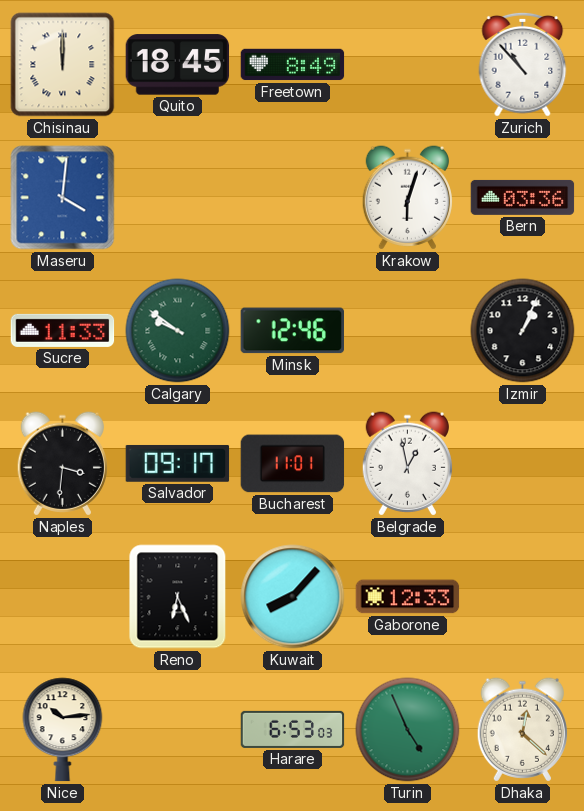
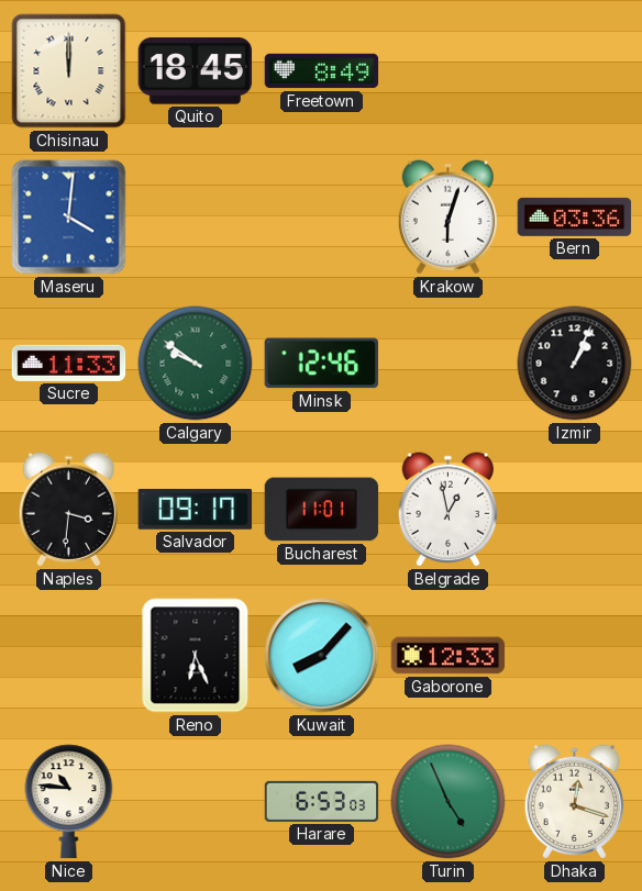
Zurich: 10:53 -> none (523, 64)
Nice: 10:14 -> 10:46 (69, 802)
Dhaka: 12:22 -> 12:18 (574, 802)
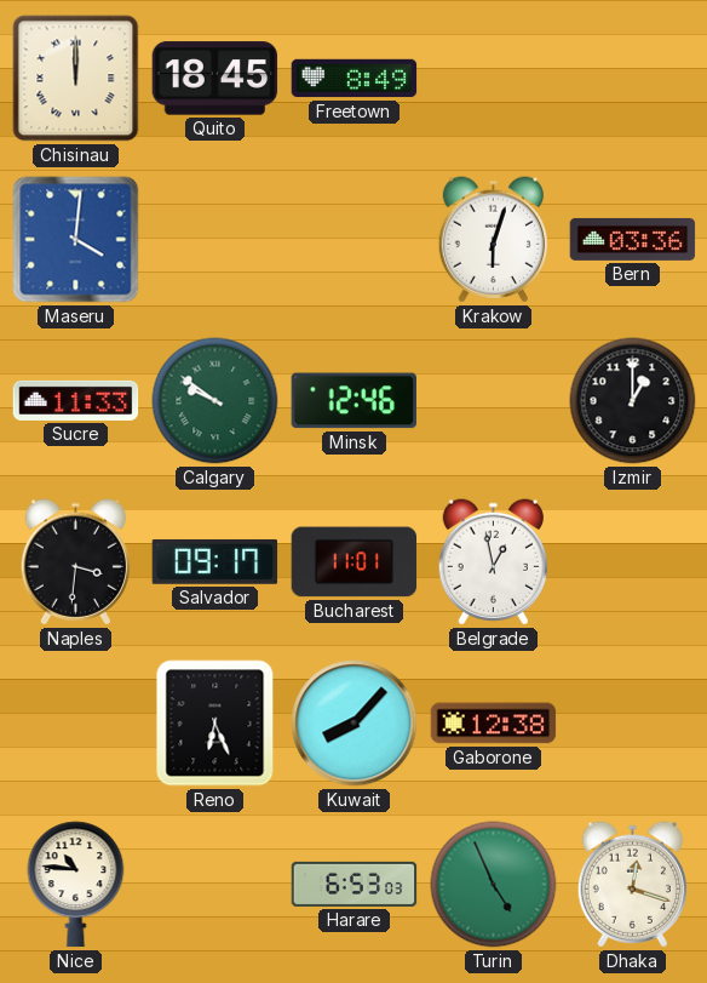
Izmir: 1:04 -> 1:00 (633, 401)
Gaborone: 12:33 -> 12:38 (494, 724)
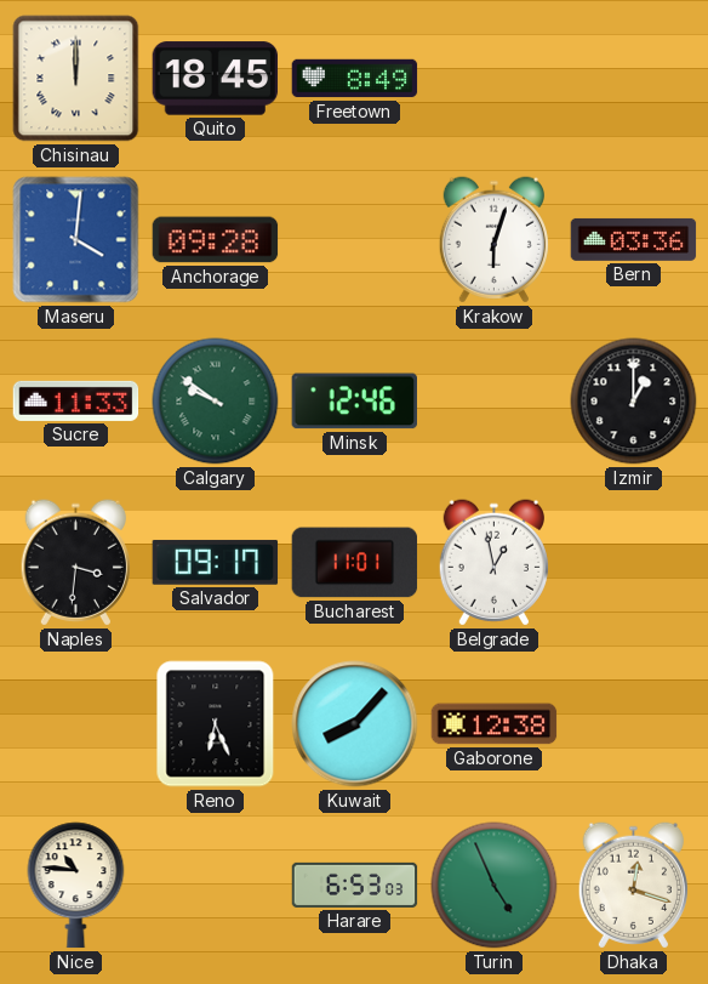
Anchorage: none -> 09:28 (216, 240)
